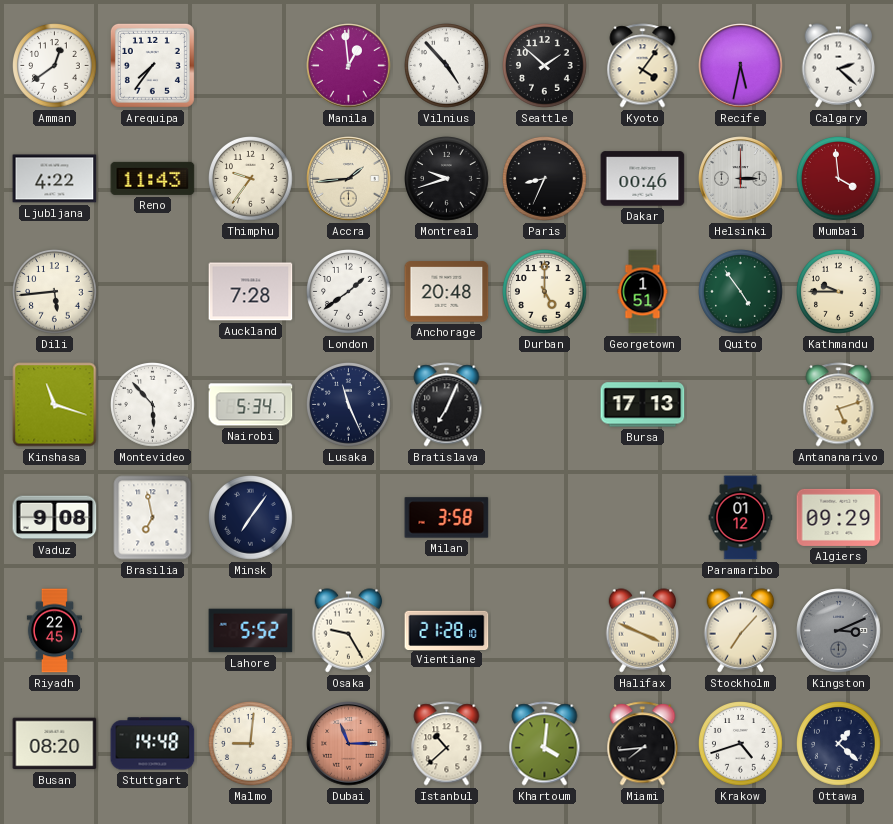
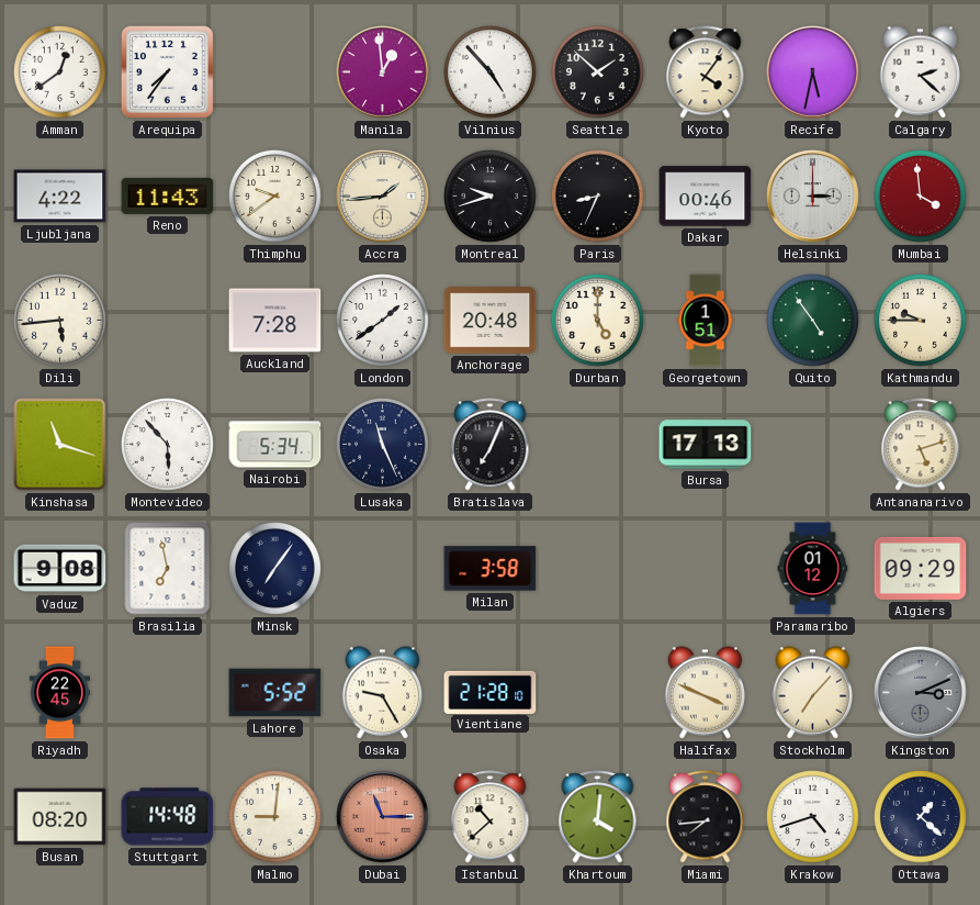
Thimphu: 9:36 -> 9:39 (275, 197)
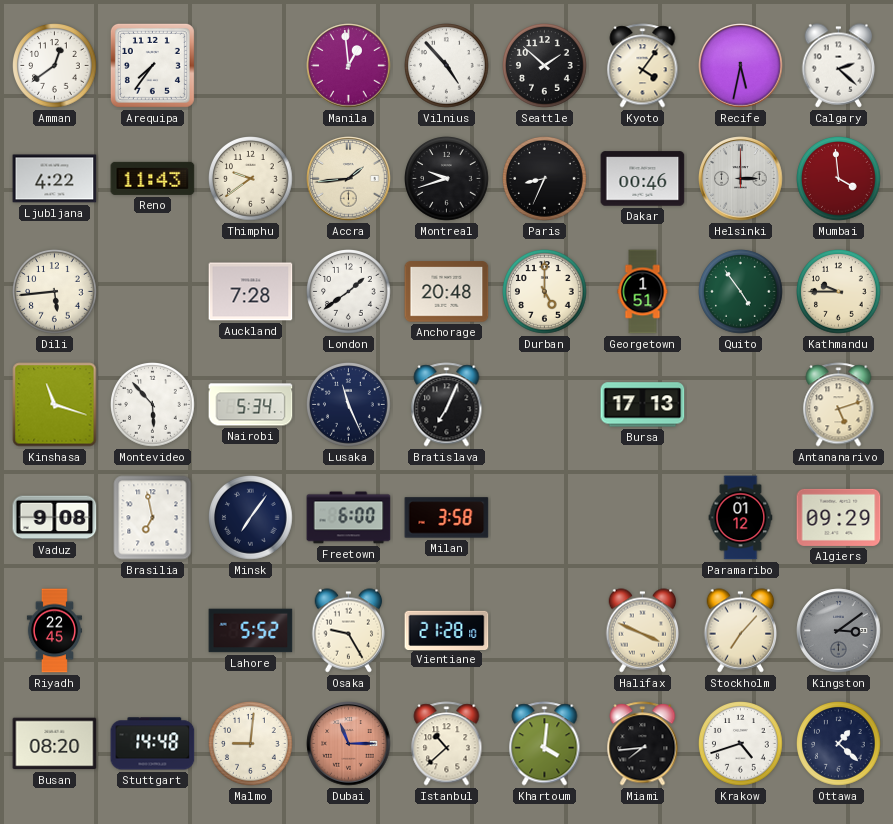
Freetown: none -> 6:00 (349, 518)
Kingston: 3:11 -> 3:09 (839, 631)
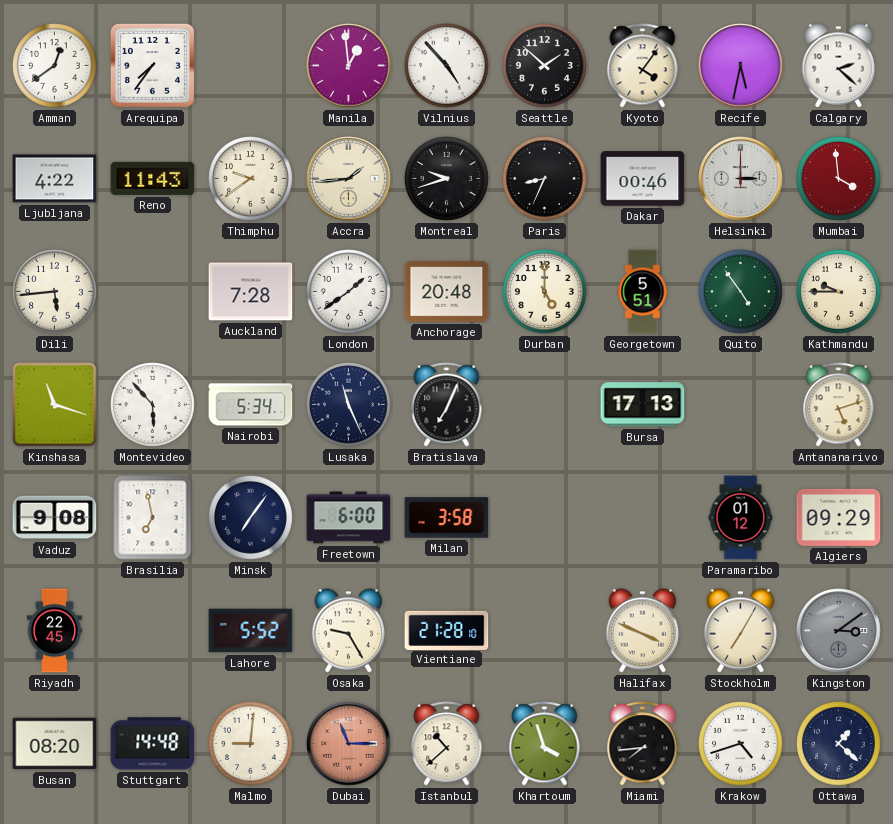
Georgetown: 1:51 -> 5:51 (643, 292)
Stockholm: 7:07 -> 7:05 (741, 631)
Khartoum: 4:01 -> 3:57 (545, 744)
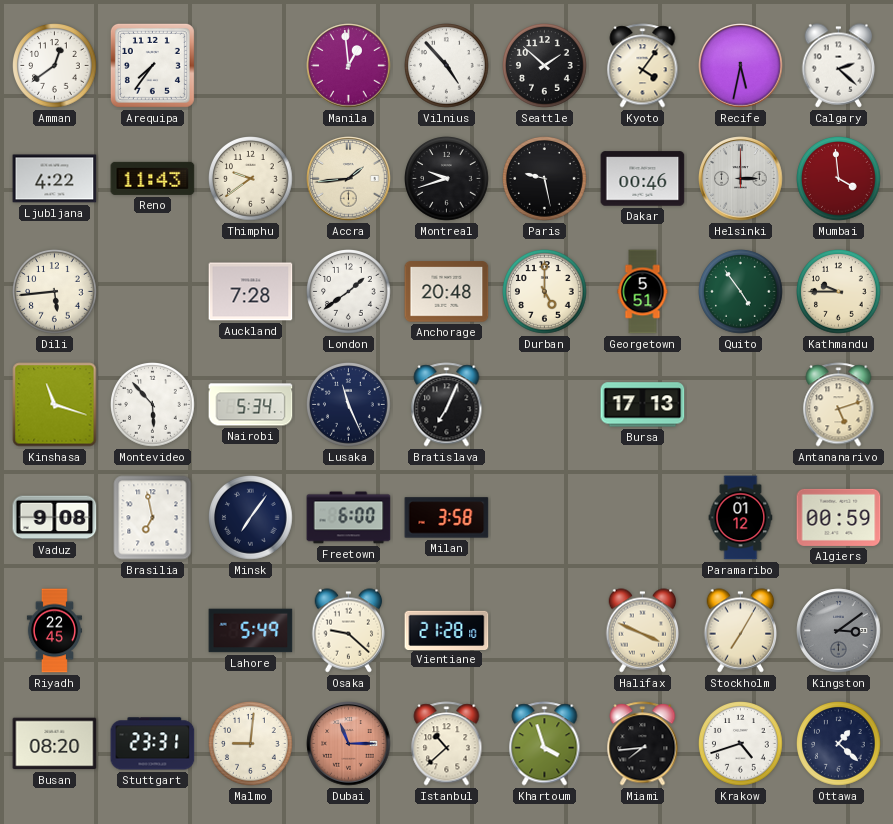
Paris: 8:34 -> 9:28 (545, 179)
Algiers: 09:29 -> 00:59 (839, 517)
Lahore: 5:52 -> 5:49 (251, 631)
Osaka: 9:25 -> 9:22 (349, 631)
Stuttgart: 14:48 -> 23:31 (153, 744)
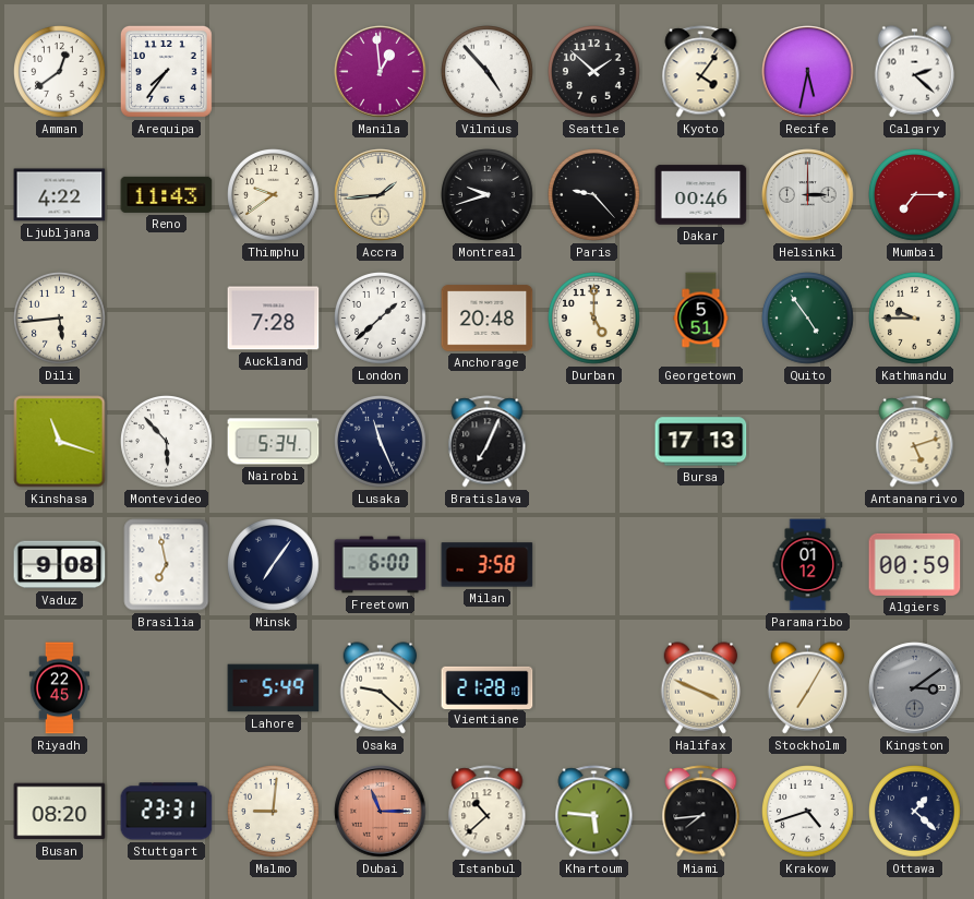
Paris: 9:28 -> 9:23 (594, 195)
Mumbai: 3:59 -> 7:15 (915, 195)
London: 1:39 -> 1:38 (381, 319)
Khartoum: 3:57 -> 5:46 (594, 812)
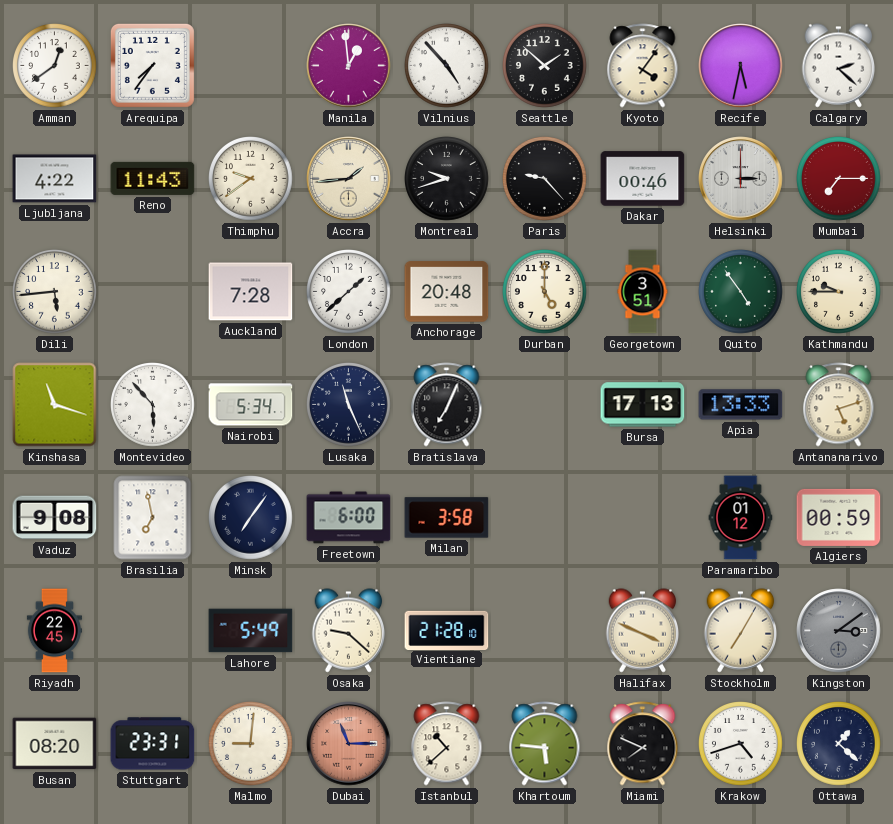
Georgetown: 5:51 -> 3:51 (643, 292)
Apia: none -> 13:33 (741, 405)
Miami: 7:44 -> 7:49 (643, 744)
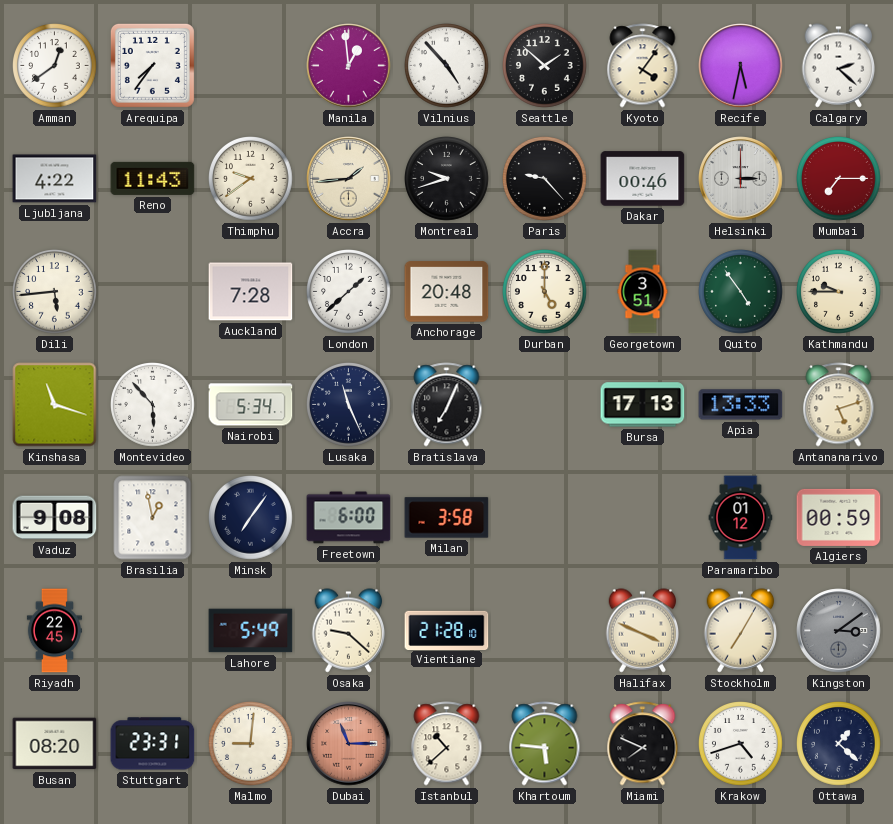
Brasilia: 6:58 -> 12:58 (153, 518)
